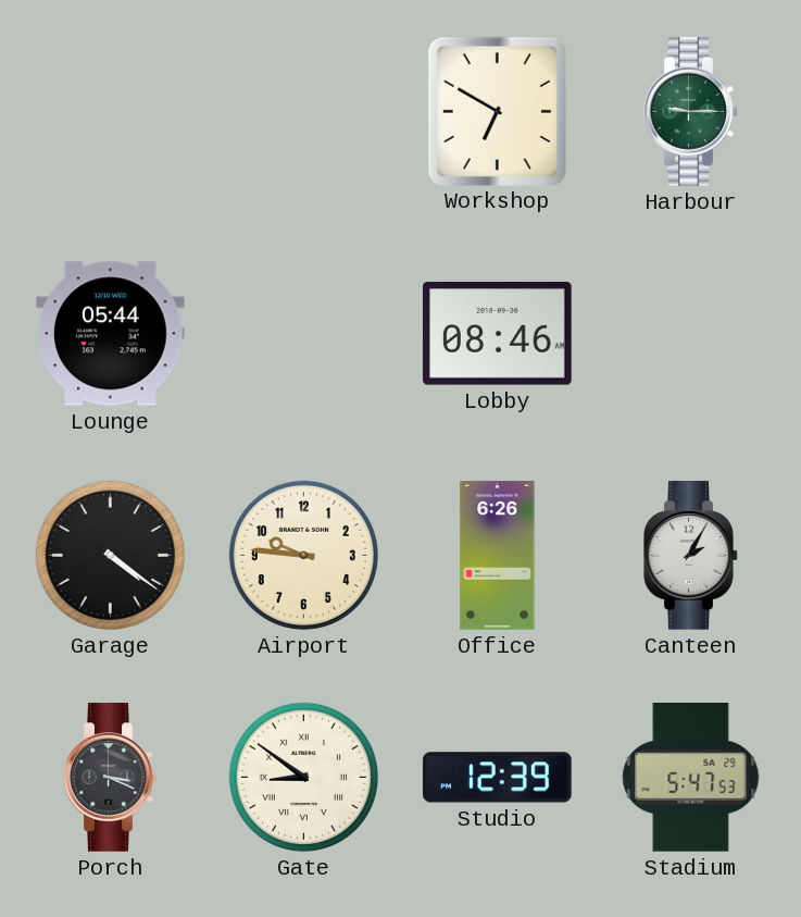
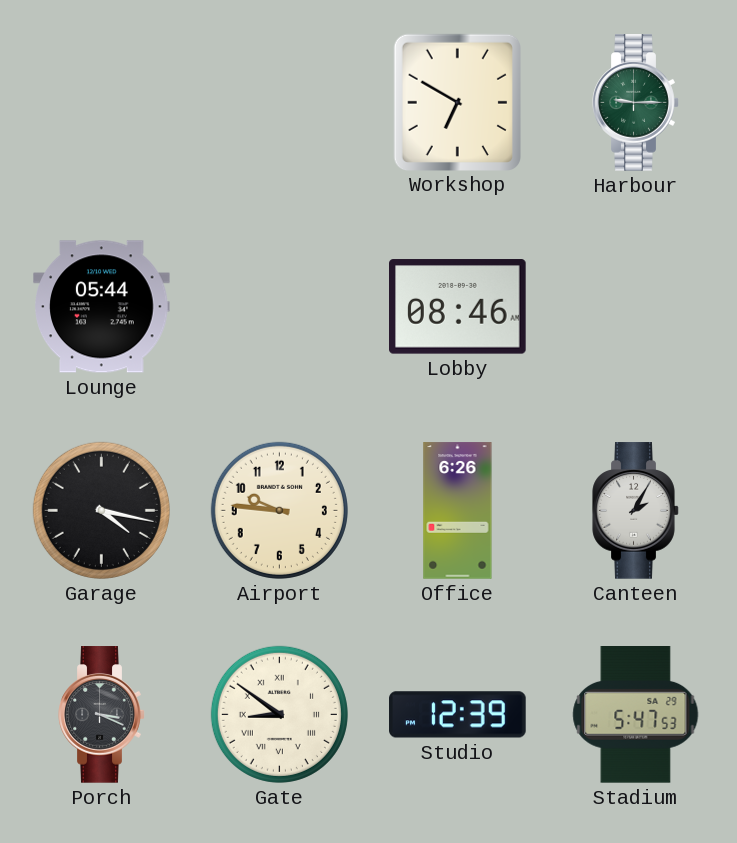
Garage: 4:21 -> 4:17 (101, 510)
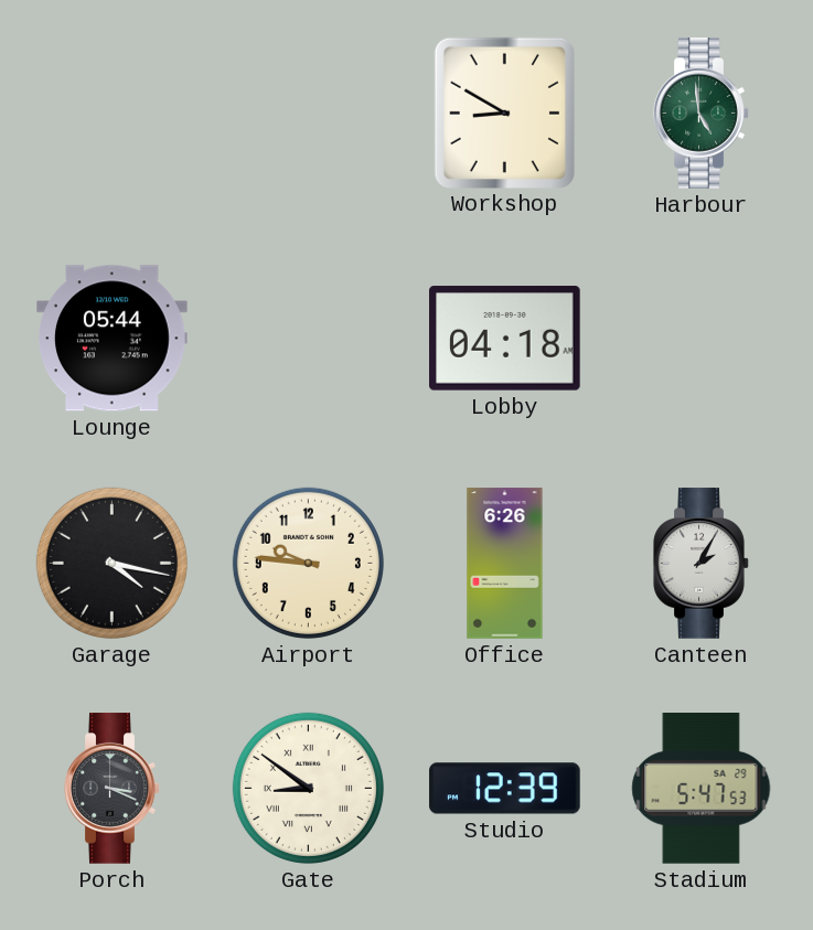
Workshop: 6:50 -> 8:50 (504, 113)
Harbour: 9:15 -> 4:59 (702, 114)
Lobby: 08:46 -> 04:18 (505, 339)
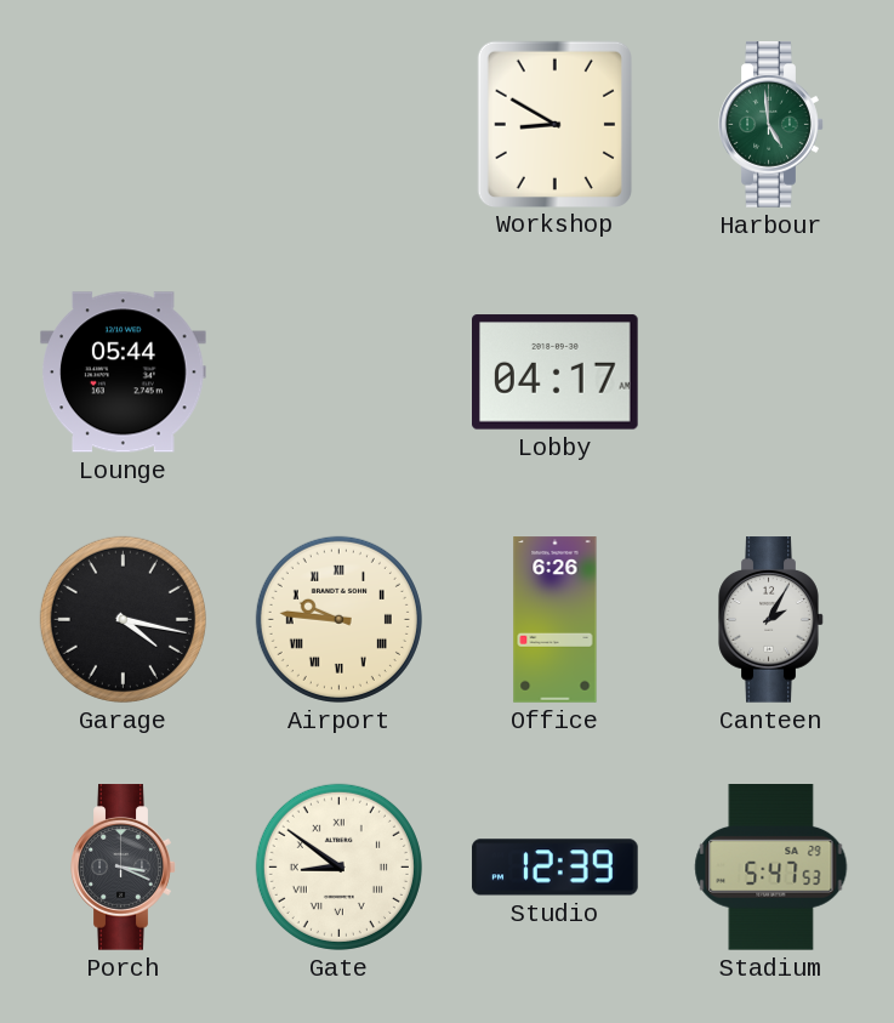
Lobby: 04:18 -> 04:17 (556, 373)
Airport numerals: Arabic -> Roman (338, 619)
